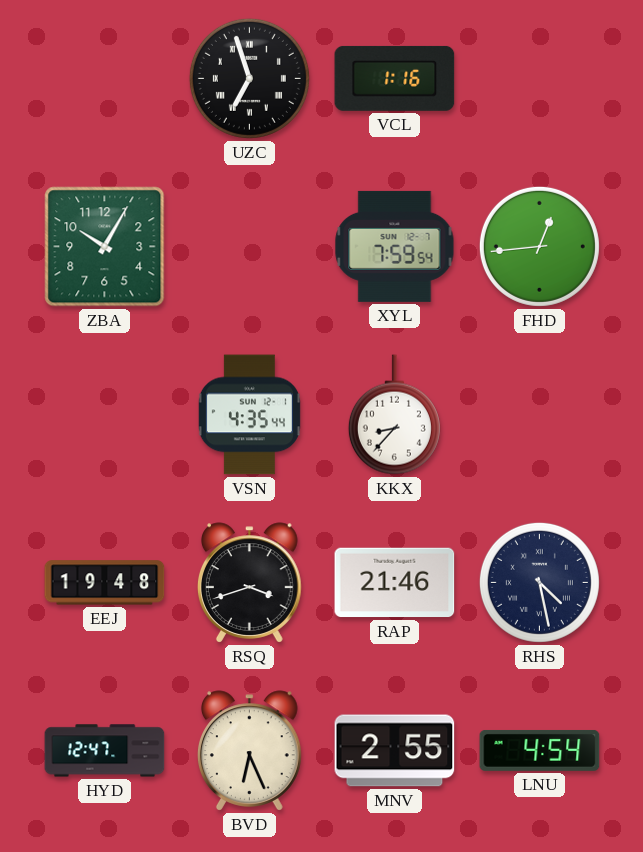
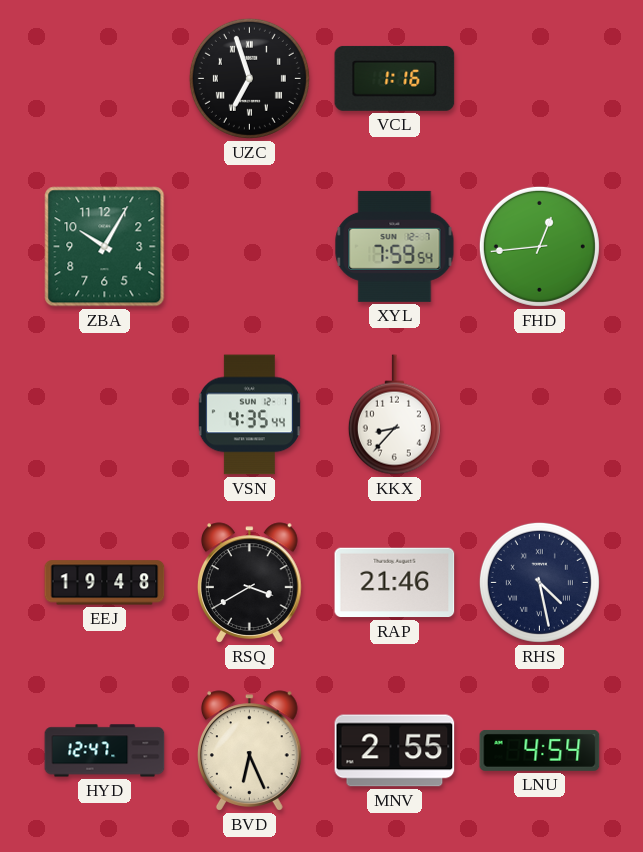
RSQ: 3:42 -> 3:40 (250, 583)
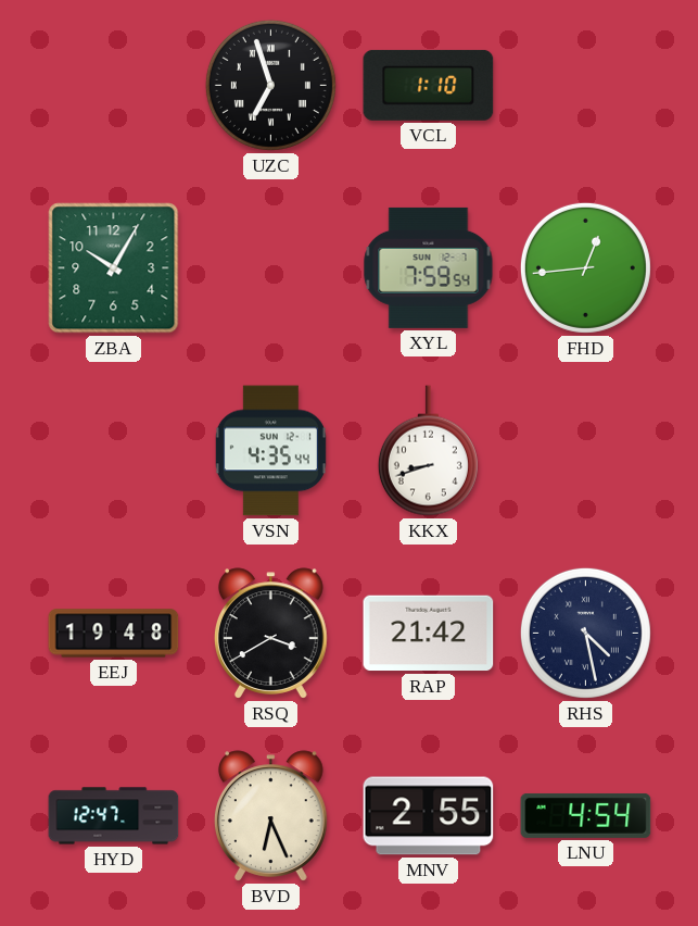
VCL: 1:16 -> 1:10 (429, 85)
KKX: 8:37 -> 8:42 (428, 451)
RAP: 21:46 -> 21:42 (429, 634)
